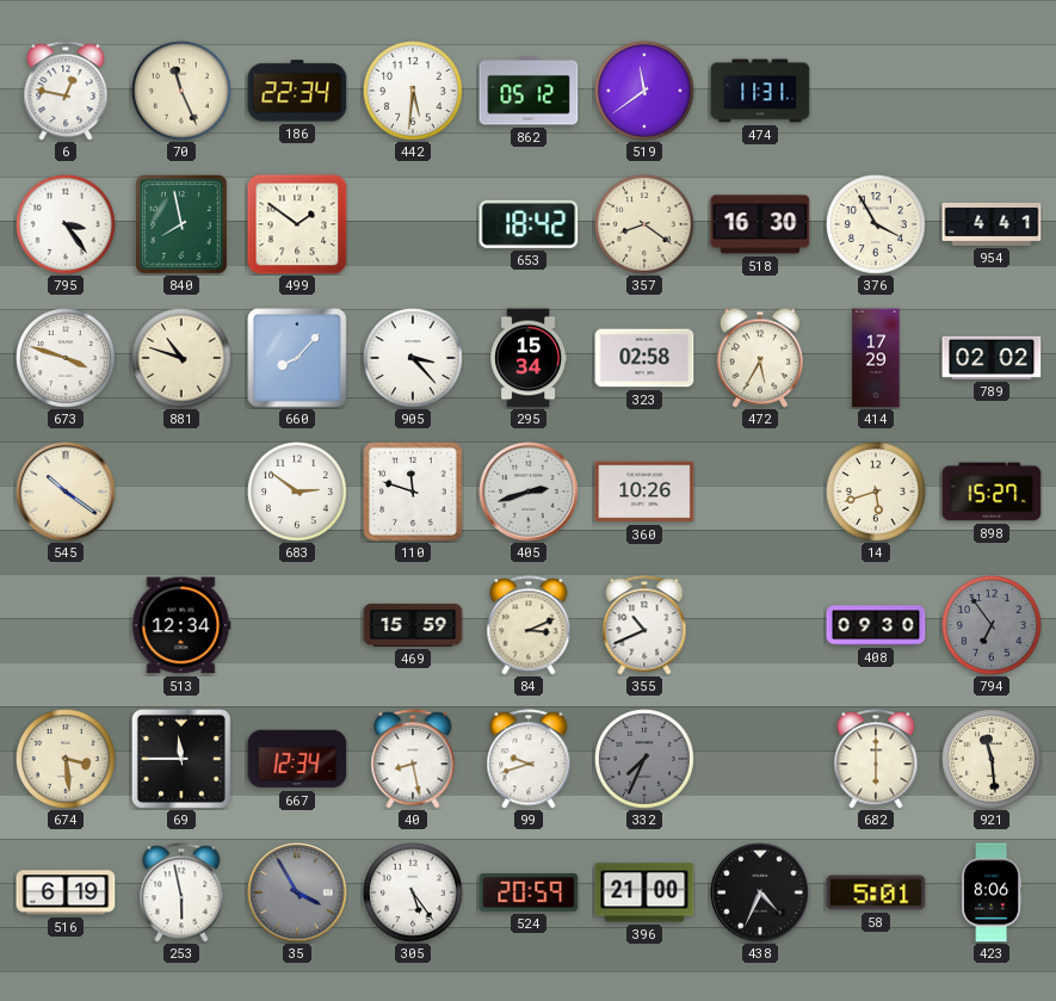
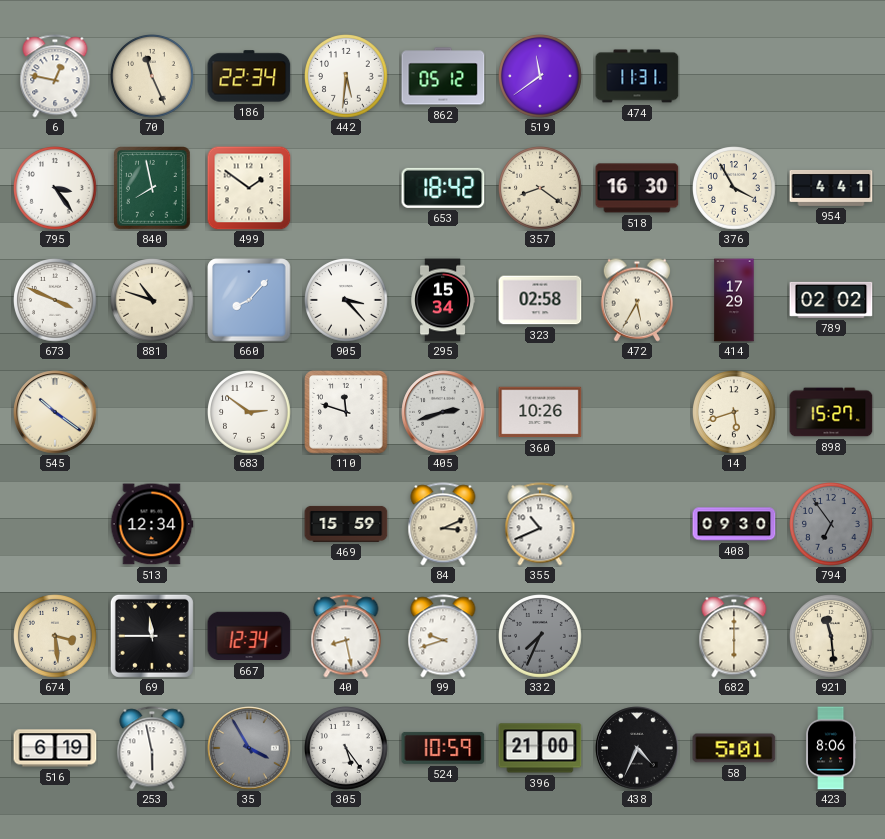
673: 3:48 -> 3:49 (56, 301)
524: 20:59 -> 10:59 (443, 748)
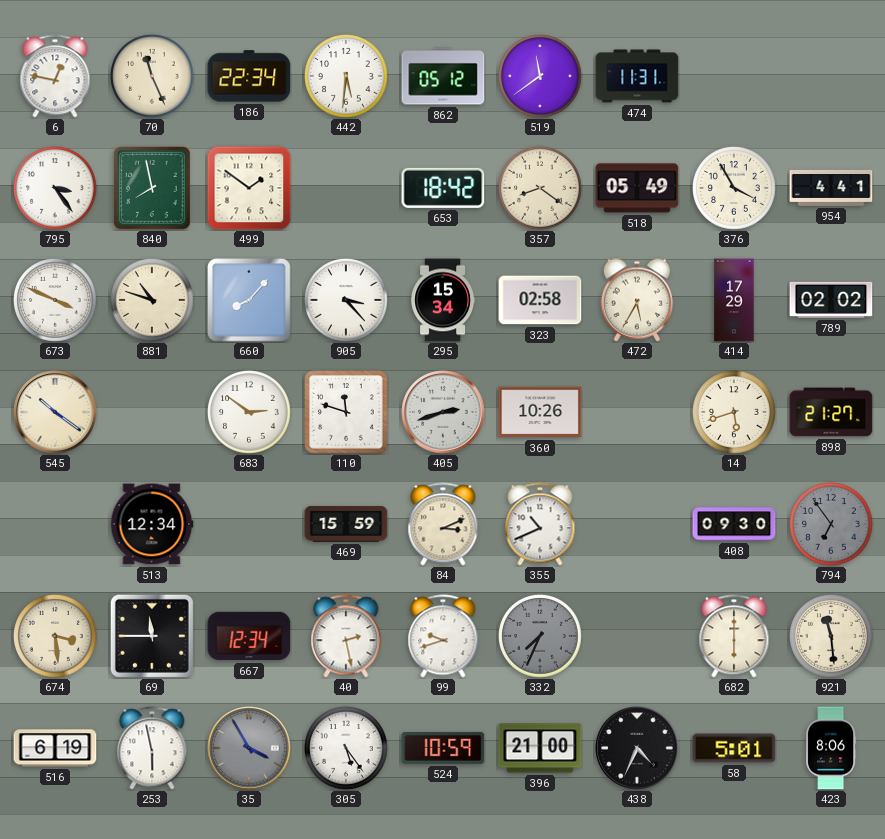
518: 16:30 -> 05:49 (637, 188)
898: 15:27 -> 21:27 (831, 412)
40: 8:28 -> 2:28 (346, 636)
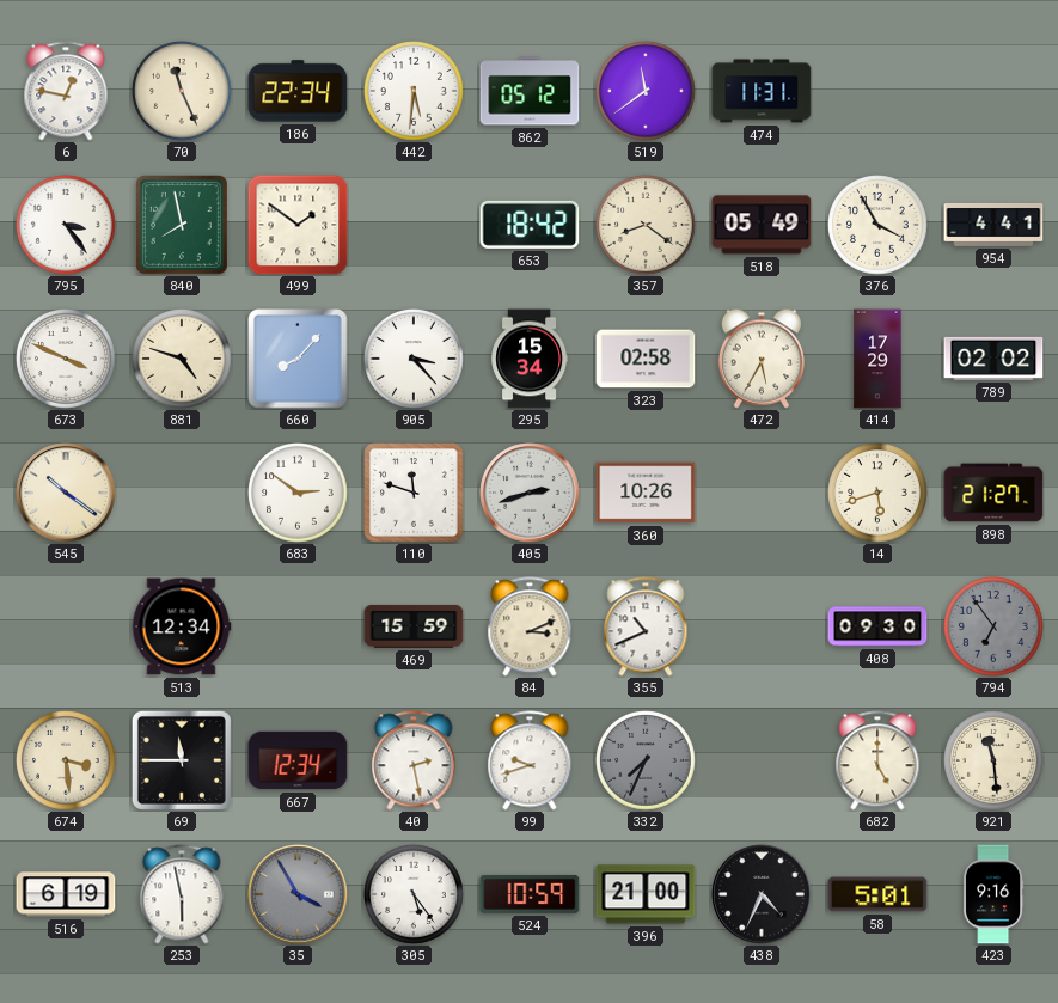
881: 10:48 -> 4:48 (183, 360)
682: 6:00 -> 5:00 (877, 760)
423: 8:06 -> 9:16 (995, 894)
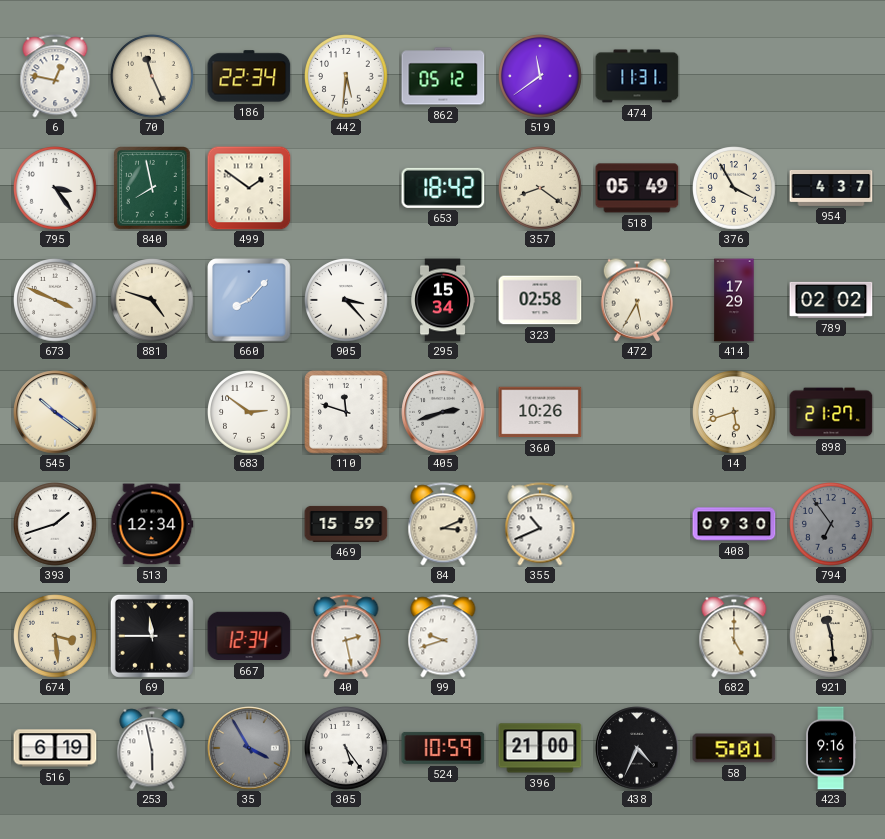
954: 4:41 -> 4:37 (831, 188)
393: none -> 1:42 (56, 525)
332: 7:34 -> none (647, 762)
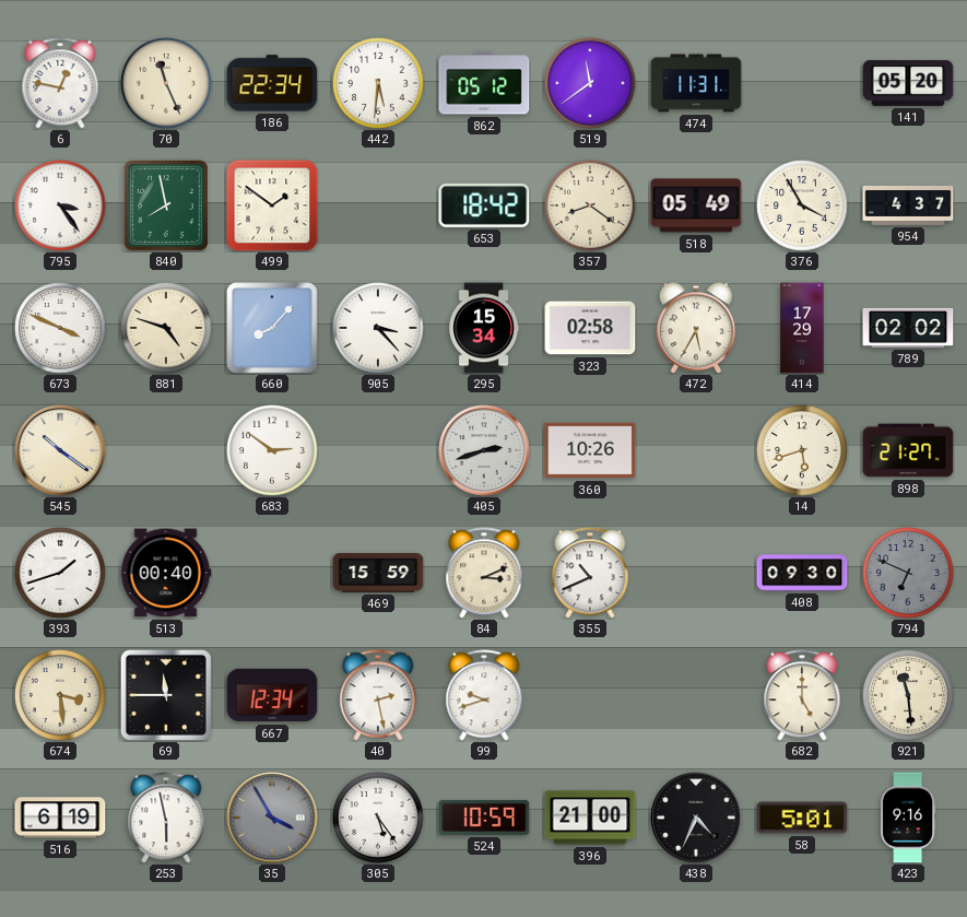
141: none -> 05:20 (908, 83)
110: 11:48 -> none (346, 412)
513: 12:34 -> 00:40 (166, 573)
794: 6:54 -> 6:49 (909, 574)
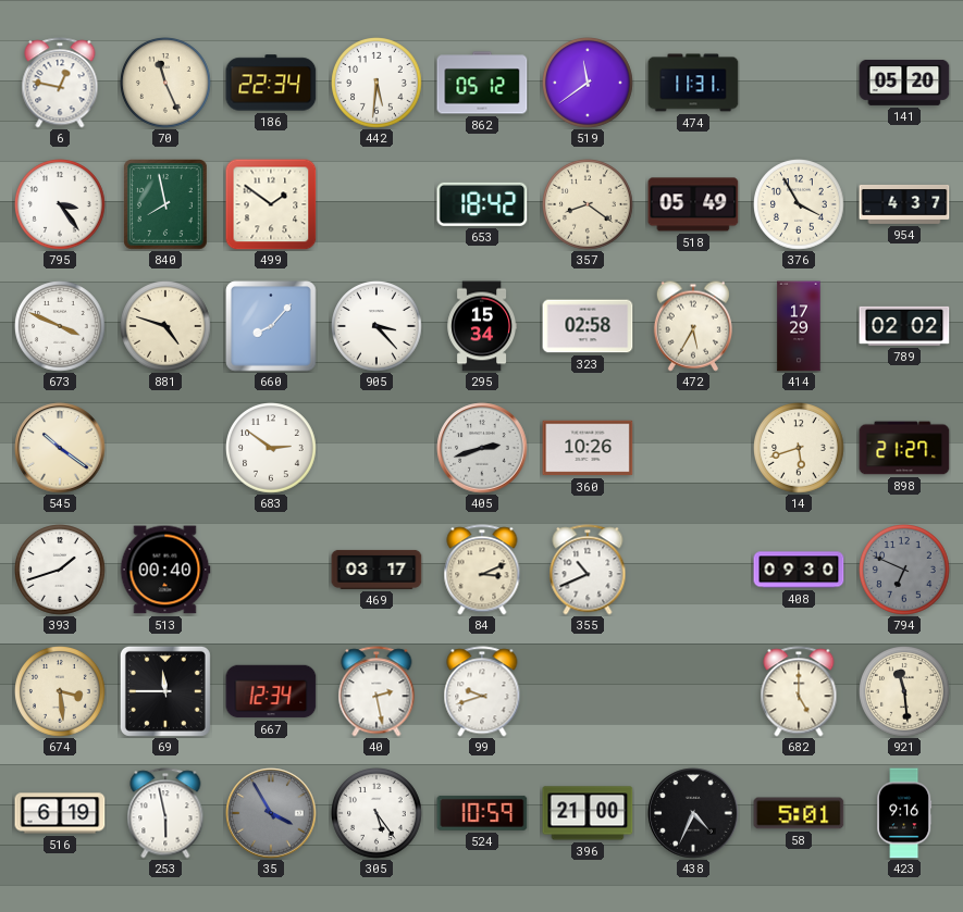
469: 15:59 -> 03:17 (376, 570)
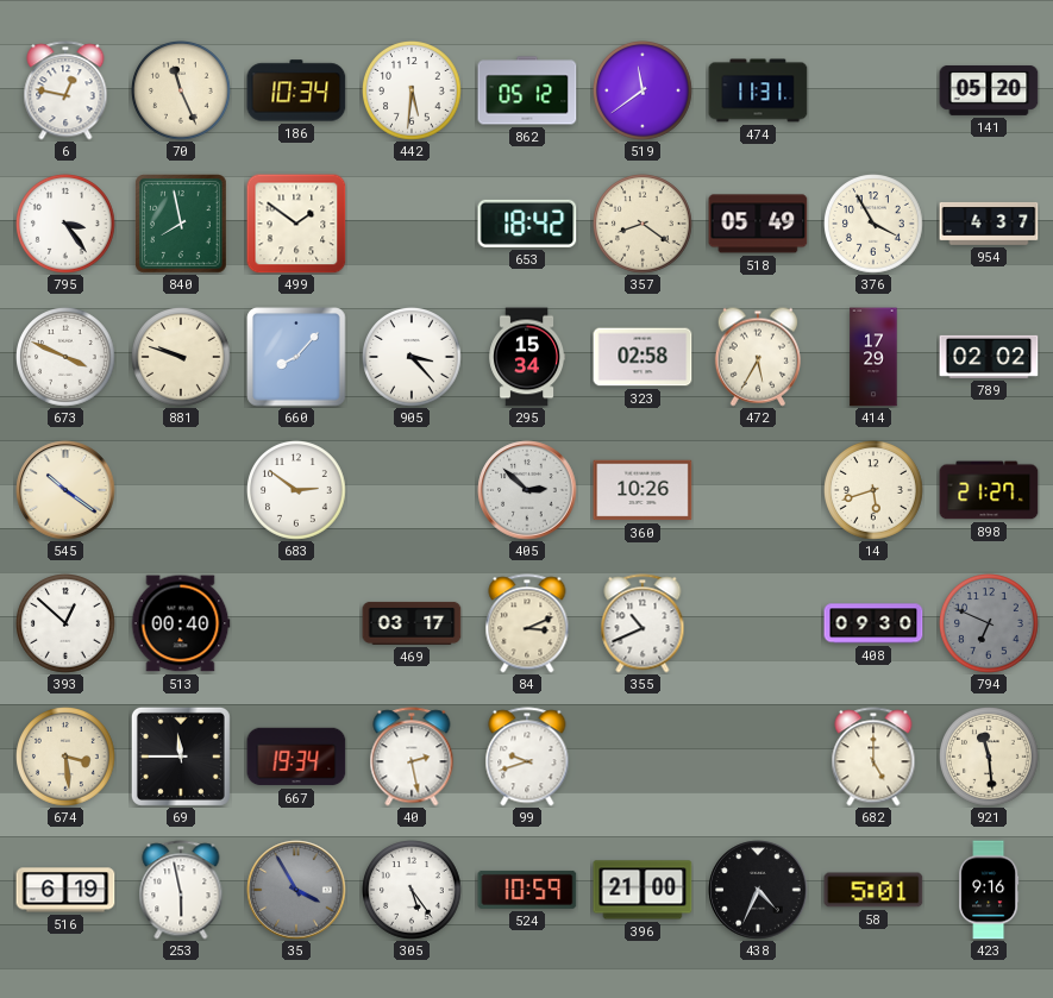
186: 22:34 -> 10:34 (296, 90)
881: 4:48 -> 9:48 (182, 358)
405: 2:42 -> 2:52 (527, 490)
393: 1:42 -> 12:52 (67, 624)
667: 12:34 -> 19:34 (296, 757)
